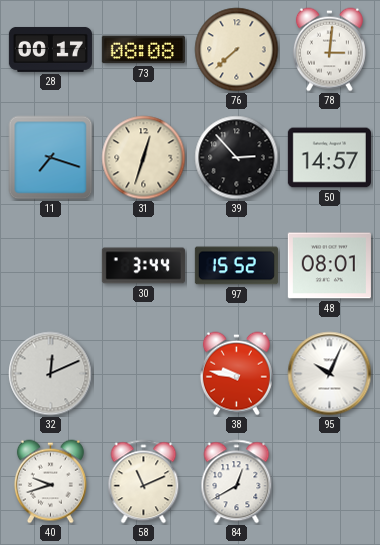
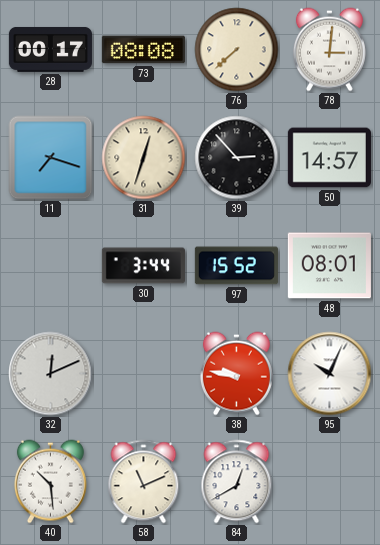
40: 9:42 -> 10:29 (50, 482)
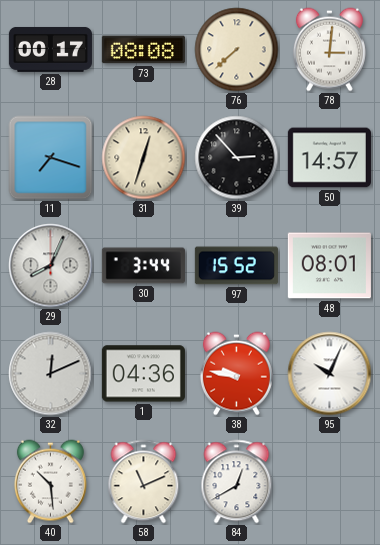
29: none -> 8:04 (51, 266)
1: none -> 04:36 (143, 374)
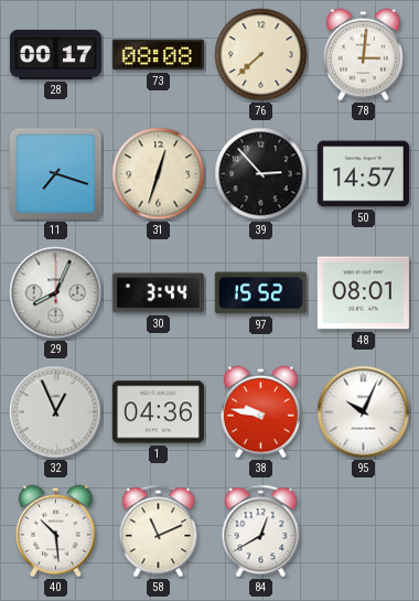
32: 12:11 -> 12:56 (56, 412)
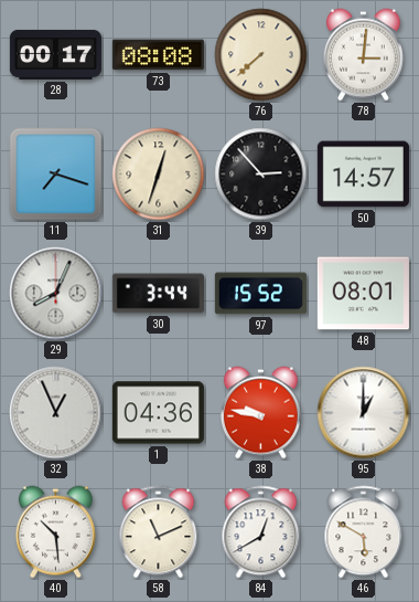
95: 10:04 -> 1:00 (364, 413)
46: none -> 5:50 (364, 532)
